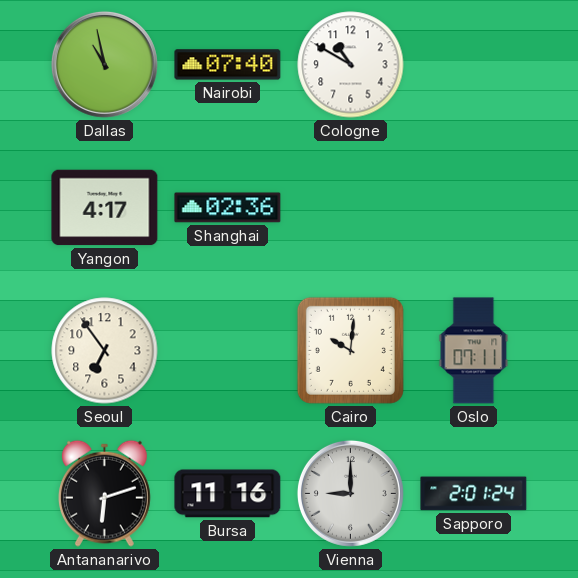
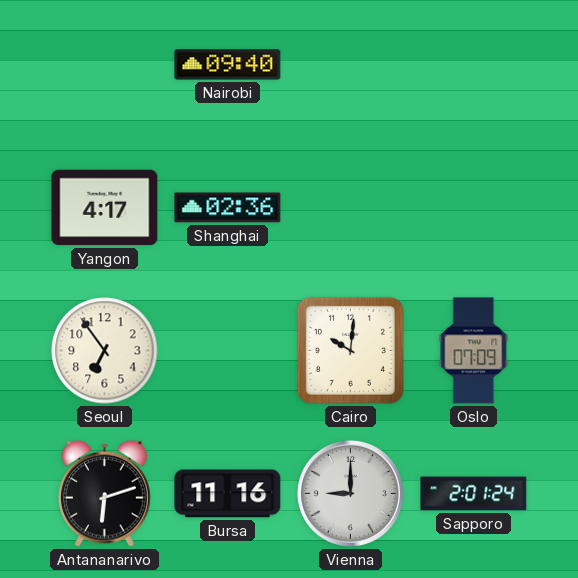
Dallas: 10:58 -> none (104, 64)
Nairobi: 07:40 -> 09:40 (228, 65)
Cologne: 10:50 -> none (351, 65)
Oslo: 07:11 -> 07:09 (474, 351)
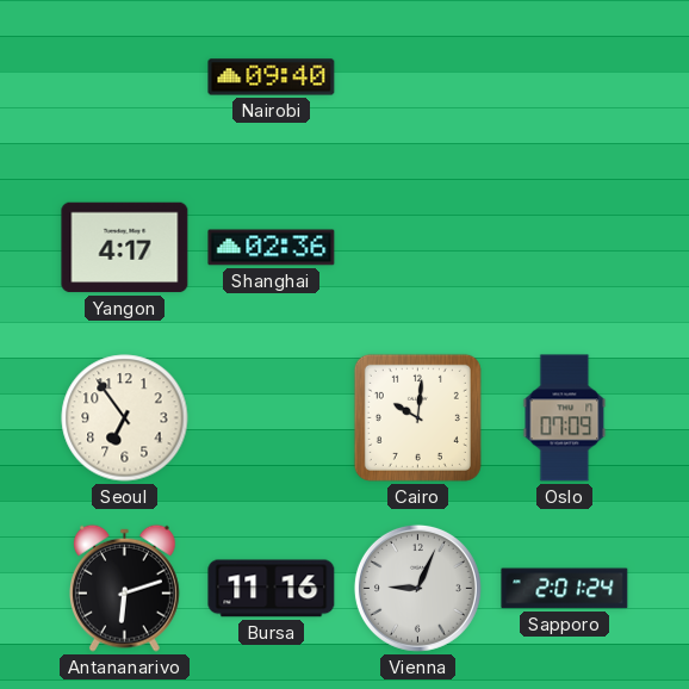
Vienna: 9:00 -> 9:04 (417, 588)
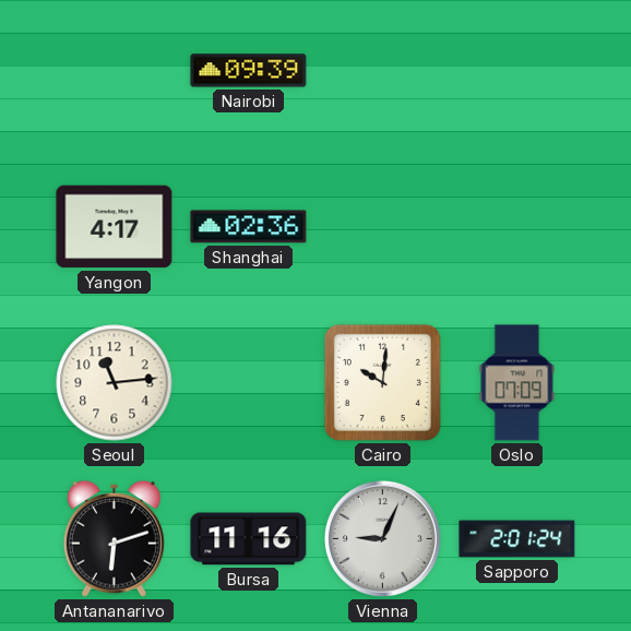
Nairobi: 09:40 -> 09:39 (249, 71)
Seoul: 6:54 -> 11:14 (115, 383)
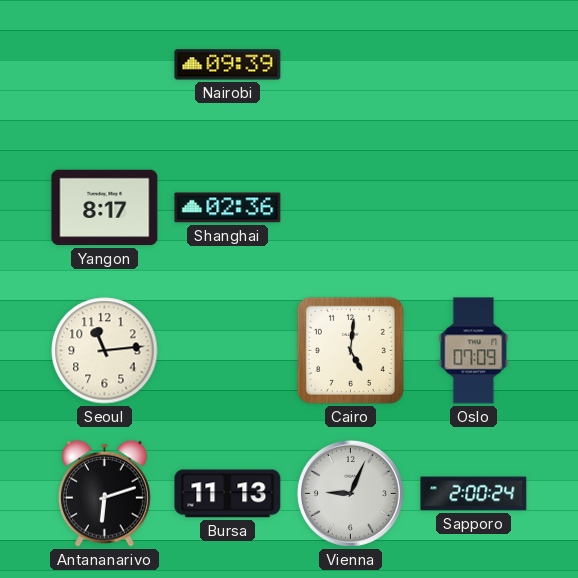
Yangon: 4:17 -> 8:17 (105, 208)
Cairo: 10:01 -> 5:01 (350, 350)
Bursa: 11:16 -> 11:13 (228, 494)
Sapporo: 2:01 -> 2:00 (474, 494)
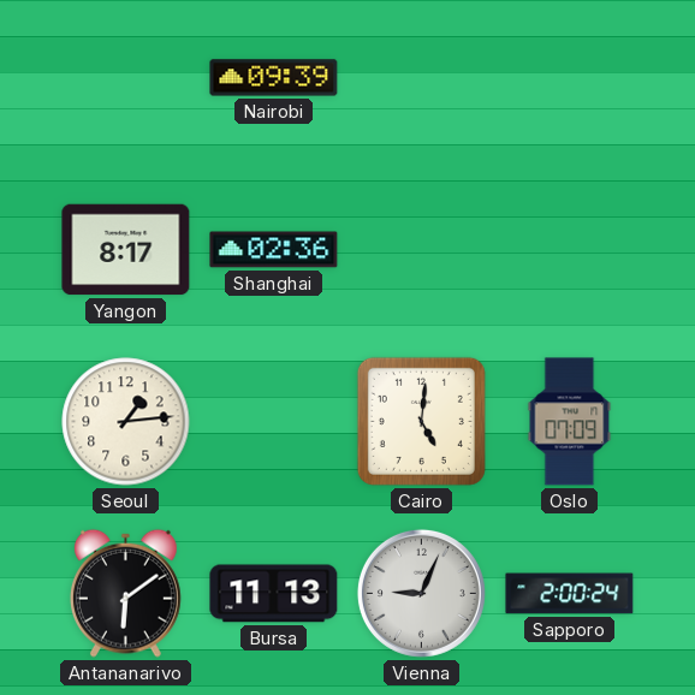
Seoul: 11:14 -> 1:14 (126, 422)
Antananarivo: 6:12 -> 6:09 (125, 593)
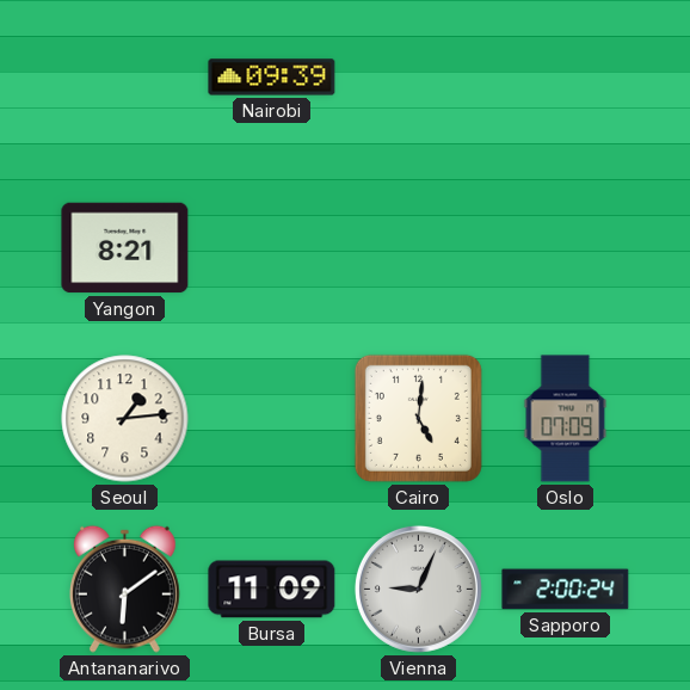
Yangon: 8:17 -> 8:21 (125, 248)
Shanghai: 02:36 -> none (274, 250)
Bursa: 11:13 -> 11:09 (272, 590)
